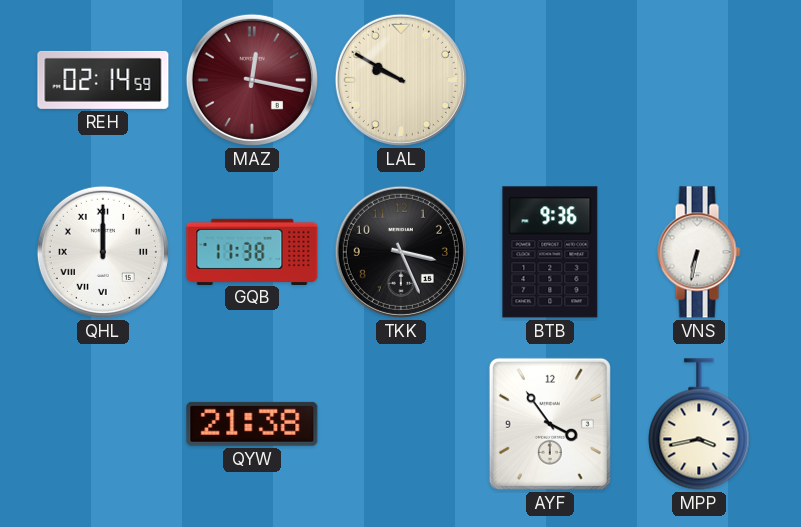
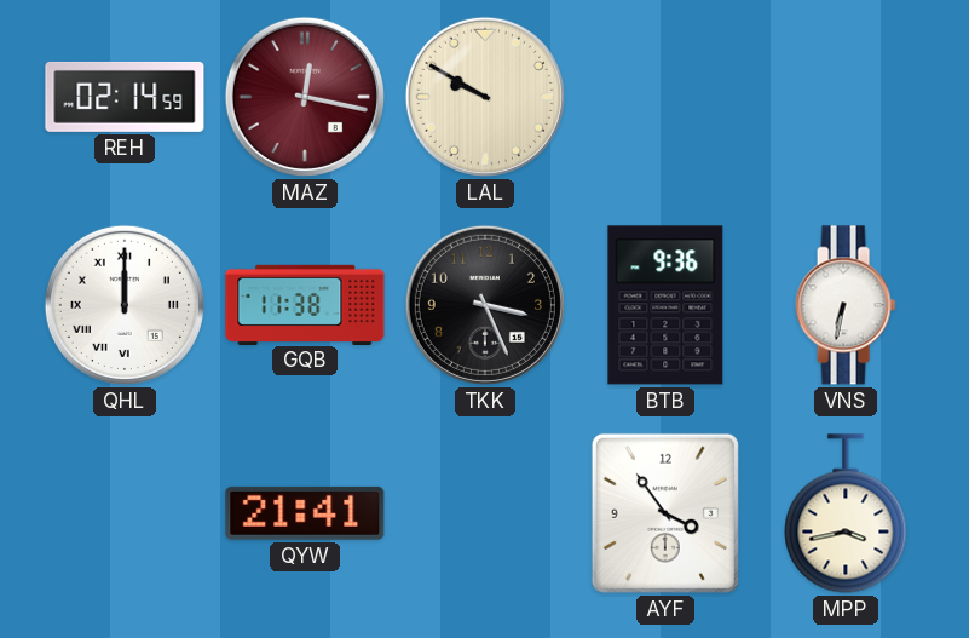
QYW: 21:38 -> 21:41 (305, 513)
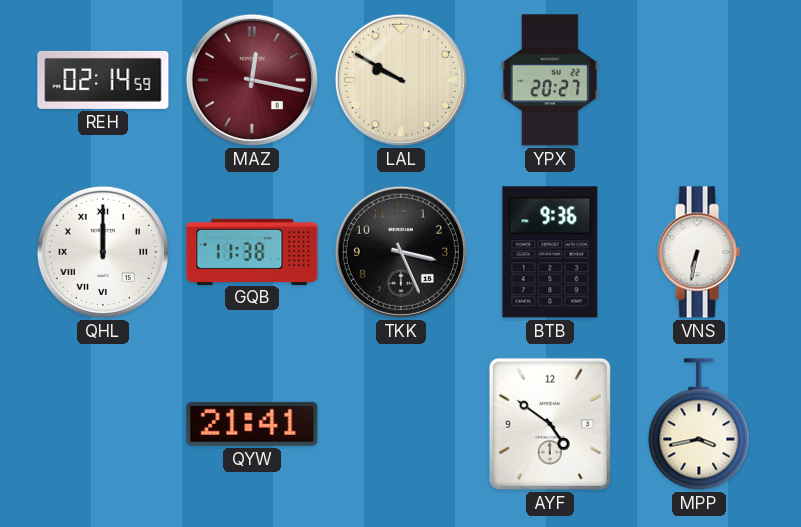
YPX: none -> 20:27 (550, 80)
AYF: 3:54 -> 4:51 (550, 424)
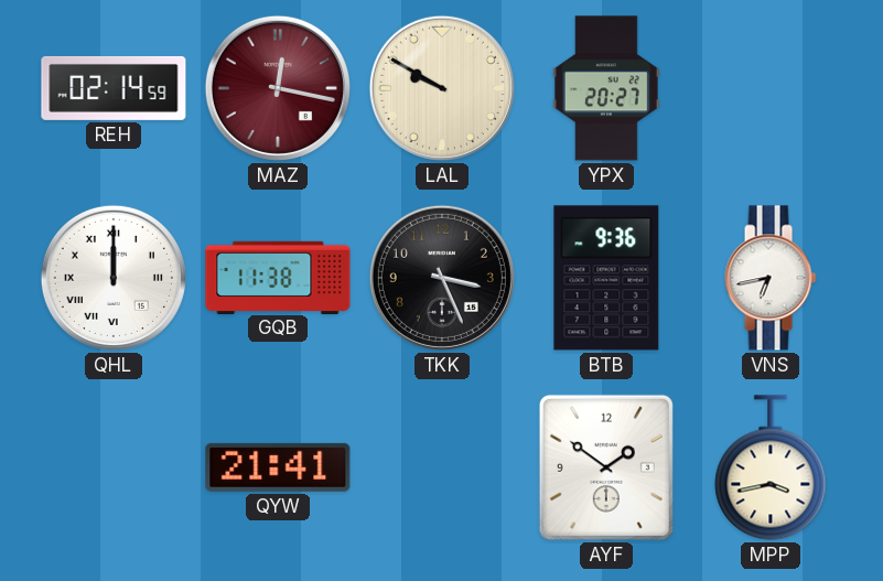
VNS: 6:32 -> 6:43 (771, 278)
AYF: 4:51 -> 1:51 (606, 467)
